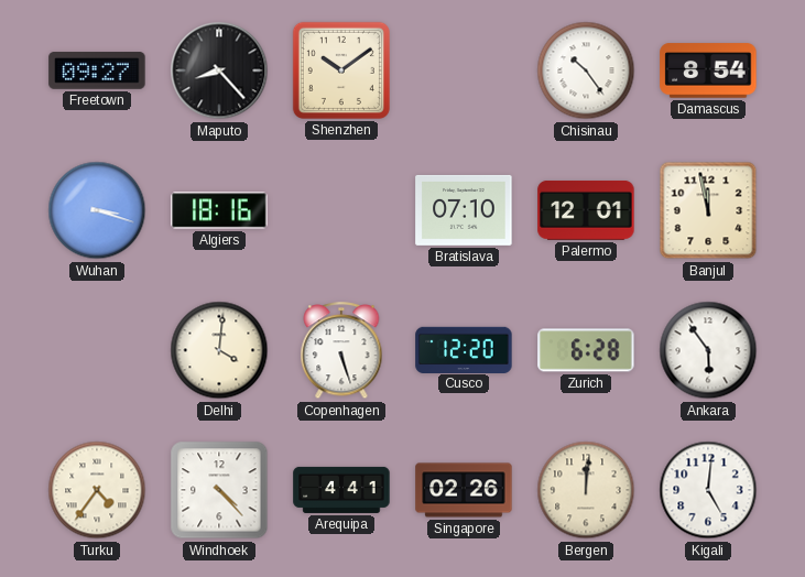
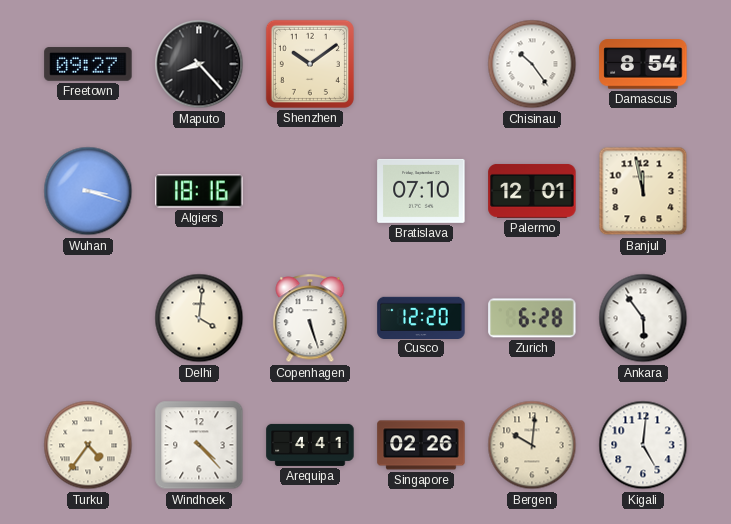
Bergen: 12:01 -> 10:01 (532, 445)
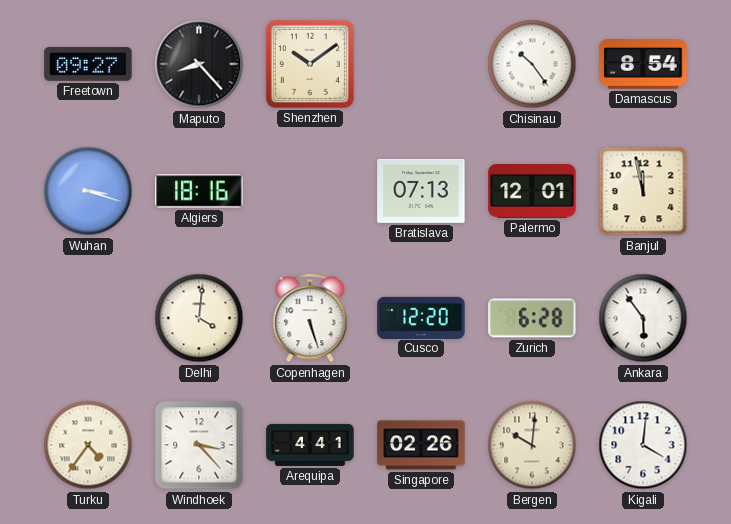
Bratislava: 07:10 -> 07:13 (421, 191)
Windhoek: 4:23 -> 3:23 (199, 445)
Kigali: 5:01 -> 4:01 (643, 445)
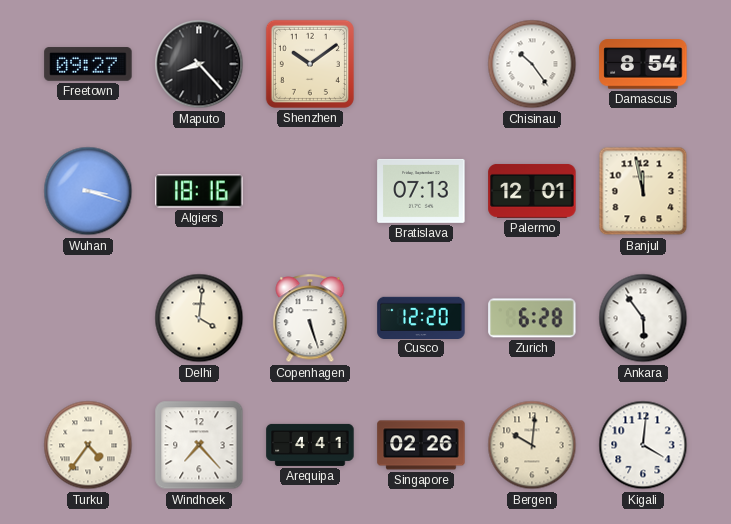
Windhoek: 3:23 -> 7:23 (199, 445)
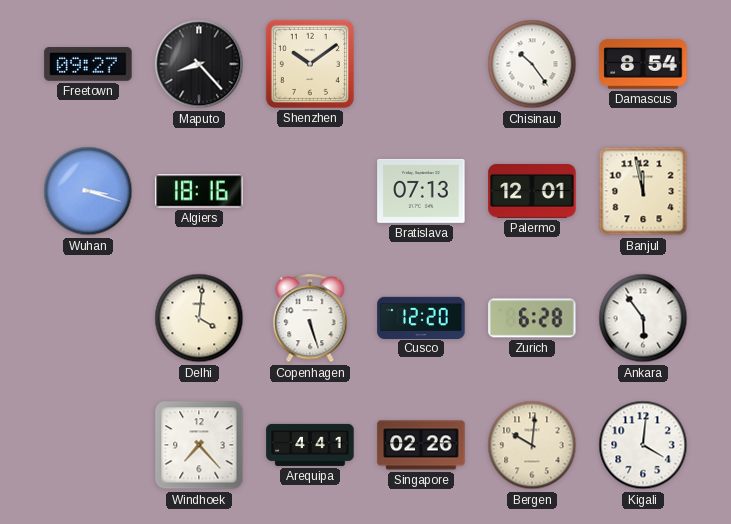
Turku: 4:36 -> none (88, 445)
